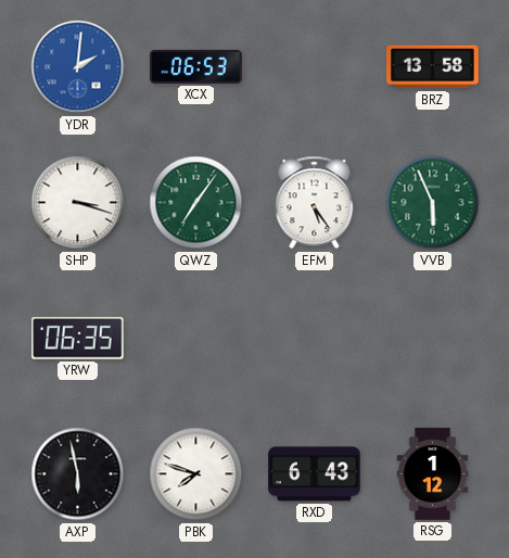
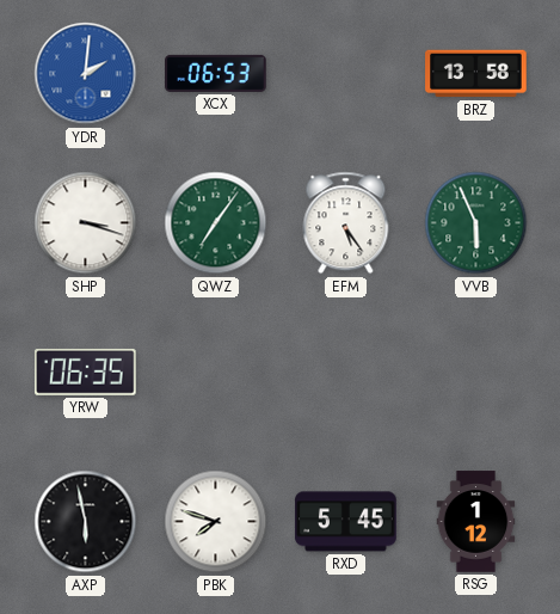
RXD: 6:43 -> 5:45 (346, 522)
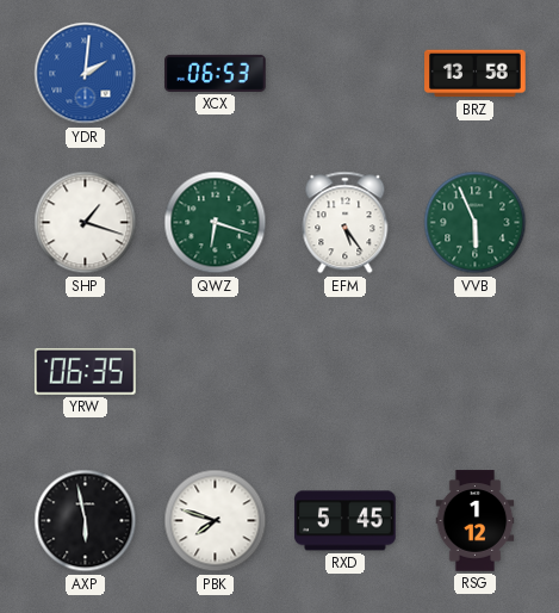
SHP: 3:18 -> 1:18 (86, 223)
QWZ: 7:06 -> 6:18 (216, 223)
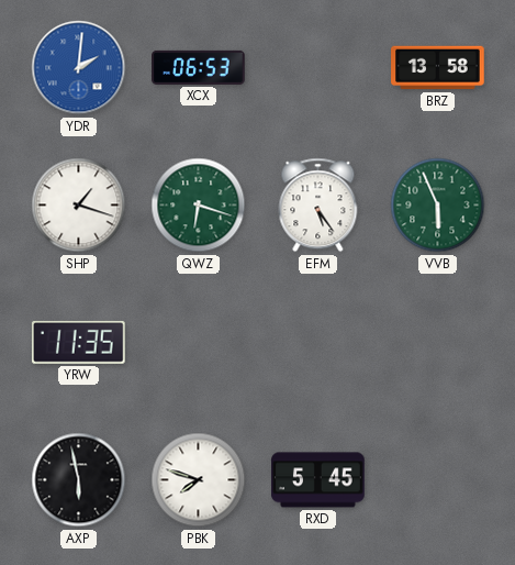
YRW: 06:35 -> 11:35 (78, 342)
RSG: 1:12 -> none (476, 521)
